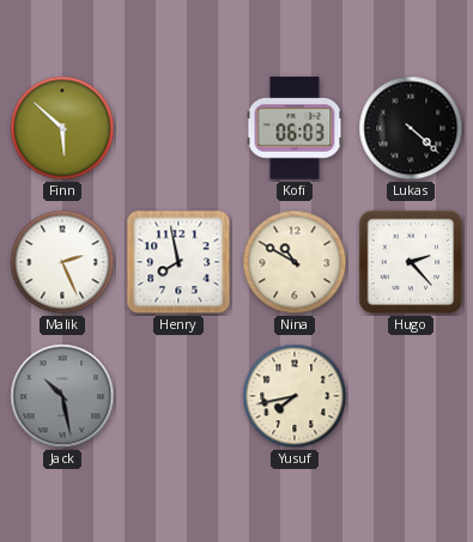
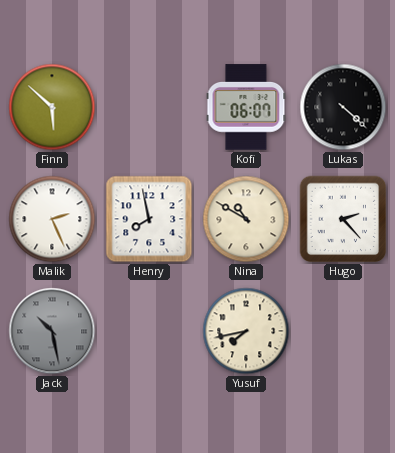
Kofi: 06:03 -> 06:07 (246, 107)
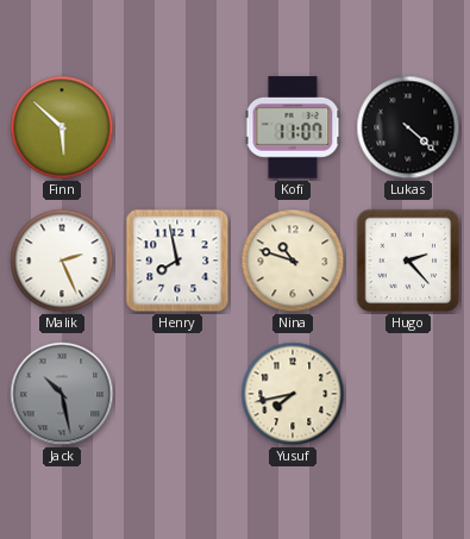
Kofi: 06:07 -> 11:07 (293, 127)
Nina: 10:50 -> 10:48 (293, 261)
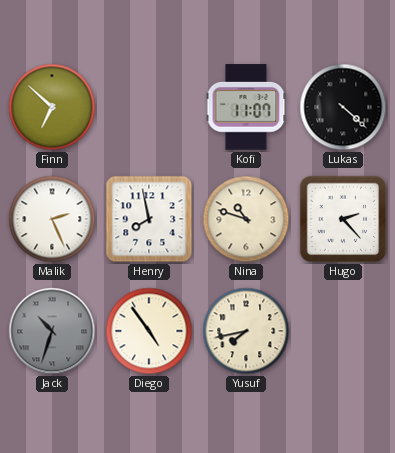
Finn: 5:52 -> 6:52 (52, 107)
Jack: 10:28 -> 10:33 (52, 331)
Diego: none -> 4:54 (149, 331)
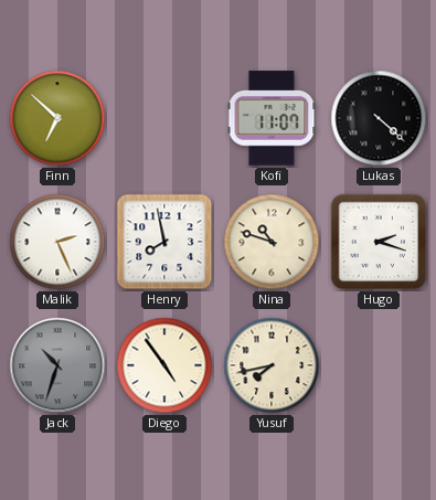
Hugo: 2:23 -> 2:18 (379, 242)
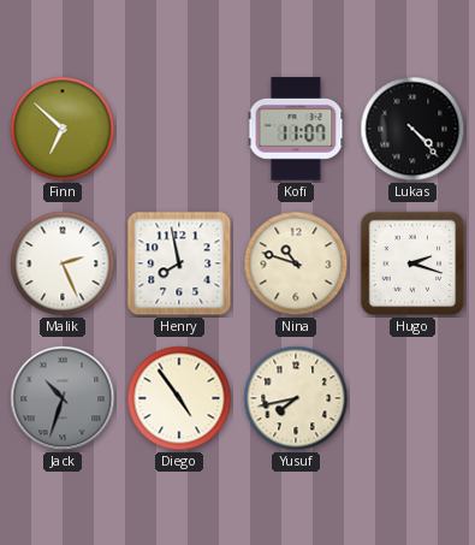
Lukas: 4:22 -> 4:23 (412, 129)
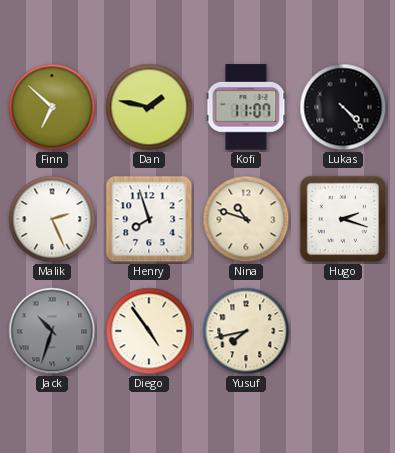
Dan: none -> 1:47 (149, 107)
Henry: 7:58 -> 7:57 (149, 219)
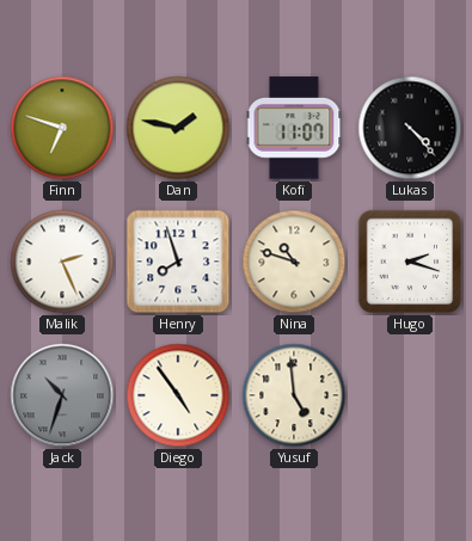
Finn: 6:52 -> 6:48 (62, 128)
Yusuf: 7:43 -> 4:59 (294, 395)
